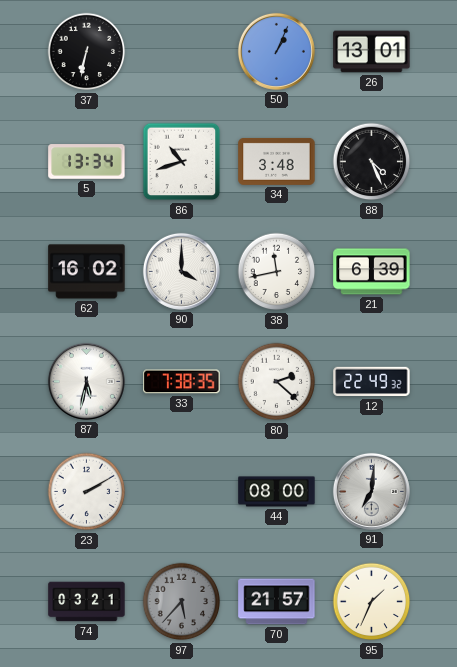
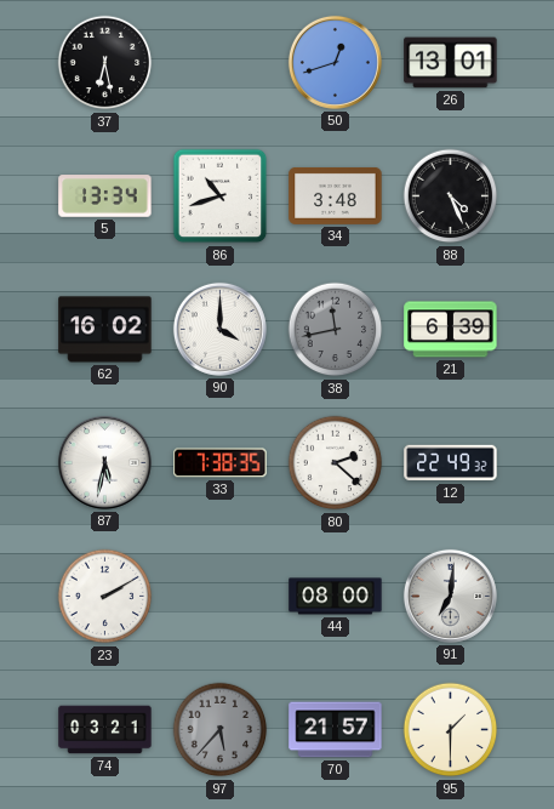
37: 6:32 -> 6:28 (105, 63)
50: 1:04 -> 12:42 (335, 62)
38 dial: white -> grey (336, 330)
95: 1:34 -> 1:30 (451, 730)
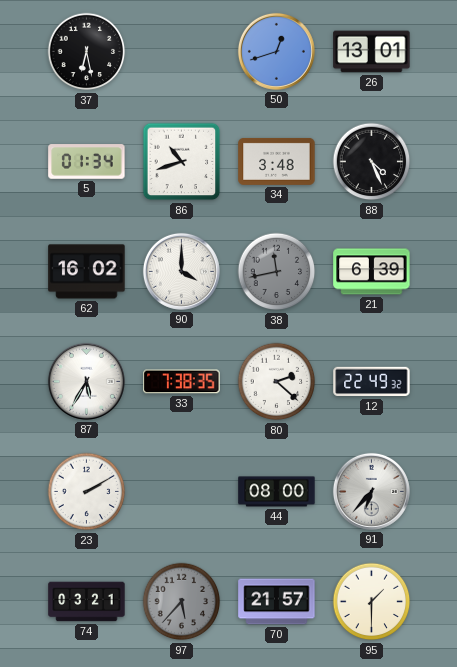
5: 13:34 -> 01:34 (87, 162)
87: 5:32 -> 5:35 (86, 381)
91: 7:01 -> 6:37 (371, 491)
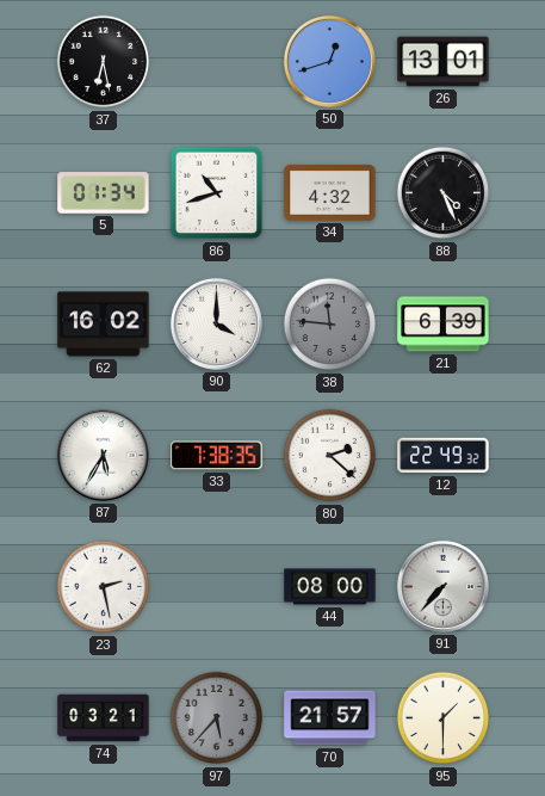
34: 3:48 -> 4:32 (330, 192)
38: 11:43 -> 11:46 (330, 325)
23: 2:10 -> 2:28 (104, 587)
91: 6:37 -> 7:37 (442, 586)
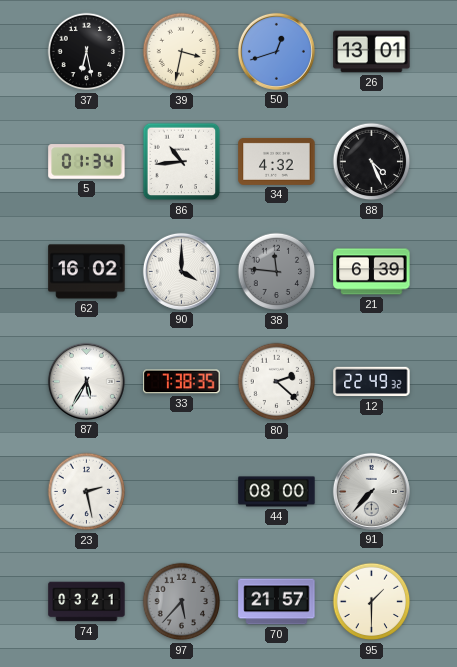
39: none -> 3:32 (182, 52)
86: 10:42 -> 10:44 (182, 162)
